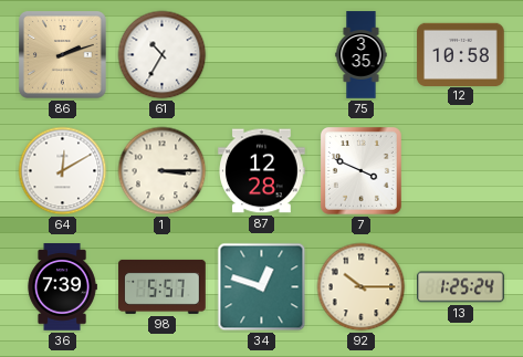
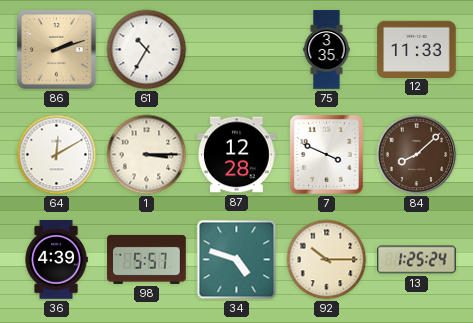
12: 10:58 -> 11:33 (417, 49)
84: none -> 8:08 (417, 155)
36: 7:39 -> 4:39 (56, 260)
34: 12:48 -> 4:48 (237, 260)
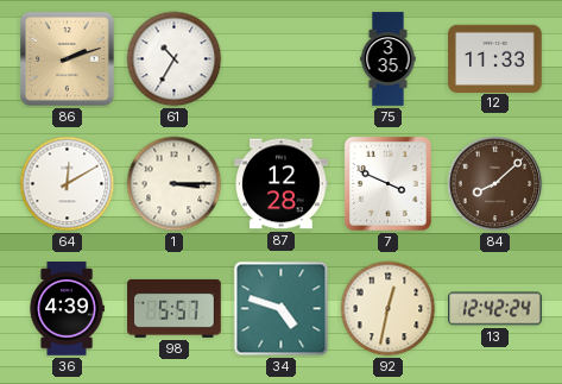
92: 10:15 -> 12:32 (389, 309)
13: 1:25 -> 12:42 (495, 309)
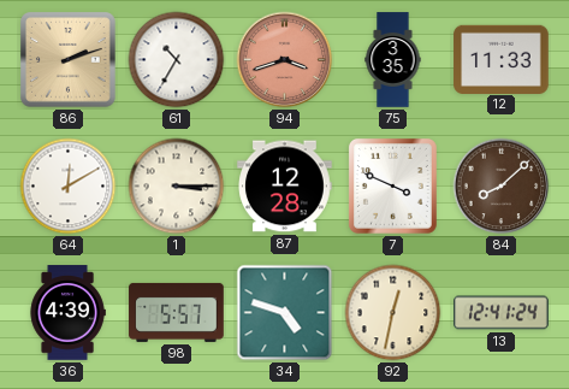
94: none -> 3:42 (285, 60)
13: 12:42 -> 12:41 (502, 313)
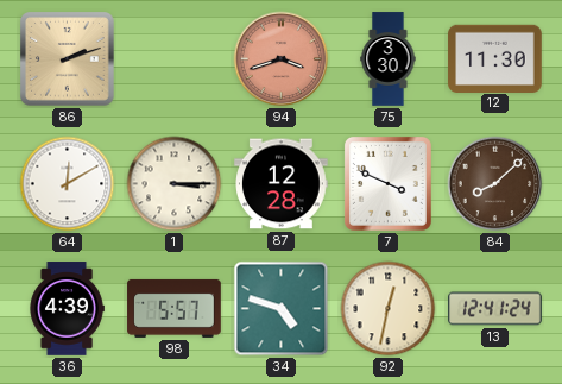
61: 10:35 -> none (177, 60)
75: 3:35 -> 3:30 (389, 59)
12: 11:33 -> 11:30 (495, 58)
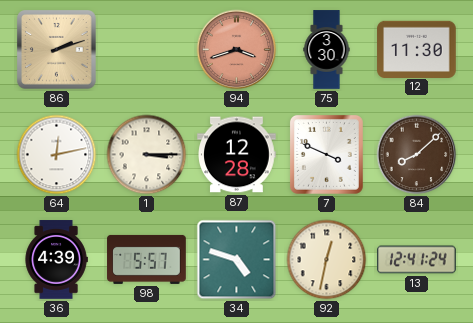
64: 12:10 -> 12:13 (57, 155)
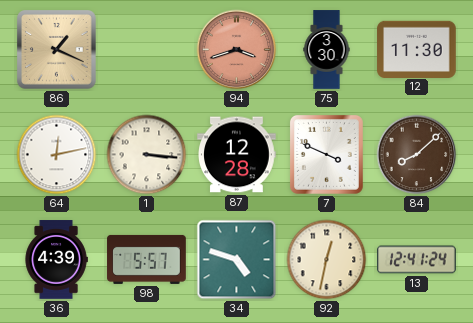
86: 2:12 -> 1:19 (57, 50)
1: 3:15 -> 3:16 (147, 155)
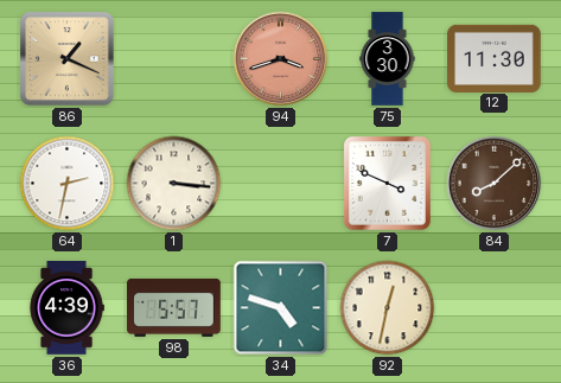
64: 12:13 -> 2:32 (68, 184)
87: 12:28 -> none (237, 155)
13: 12:41 -> none (417, 260)
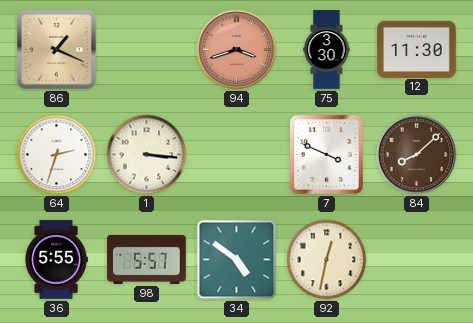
64: 2:32 -> 2:33 (57, 155)
36: 4:39 -> 5:55 (56, 260)
34: 4:48 -> 4:51 (237, 260)
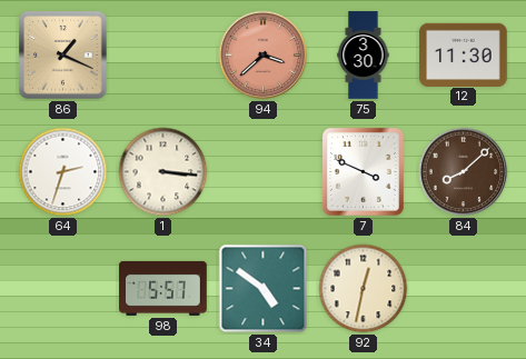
94: 3:42 -> 3:38 (264, 56)
36: 5:55 -> none (56, 260)
